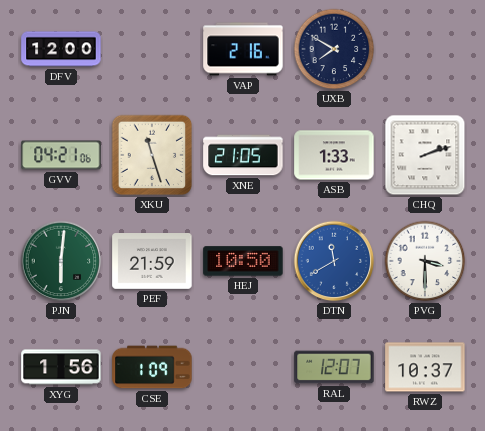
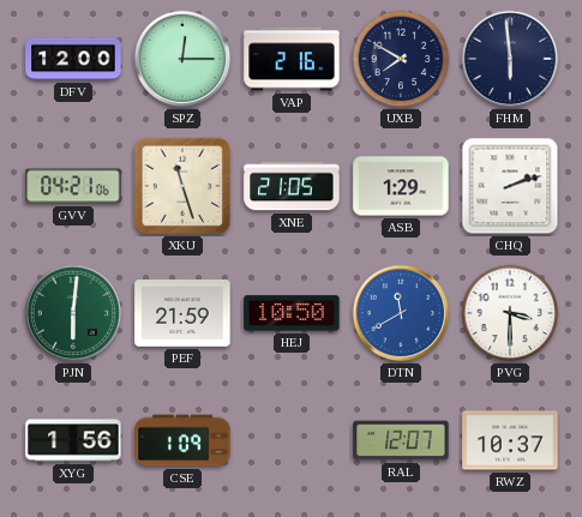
SPZ: none -> 12:15 (182, 59)
FHM: none -> 5:59 (510, 59)
ASB: 1:33 -> 1:29 (401, 186)
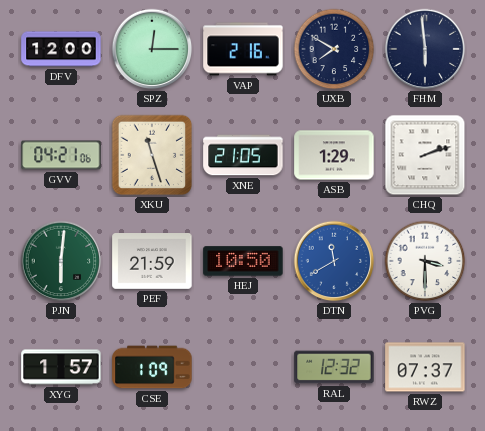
XYG: 1:56 -> 1:57 (61, 367)
RAL: 12:07 -> 12:32 (334, 367)
RWZ: 10:37 -> 07:37 (425, 367)
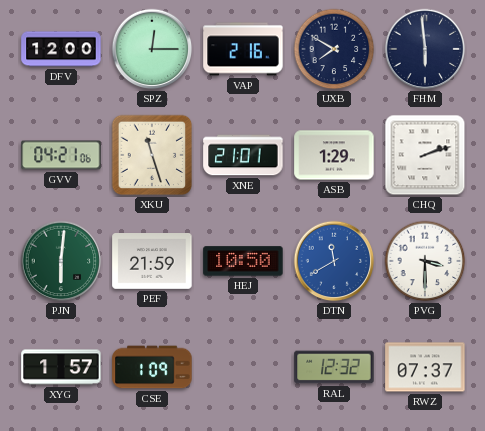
XNE: 21:05 -> 21:01 (243, 155)
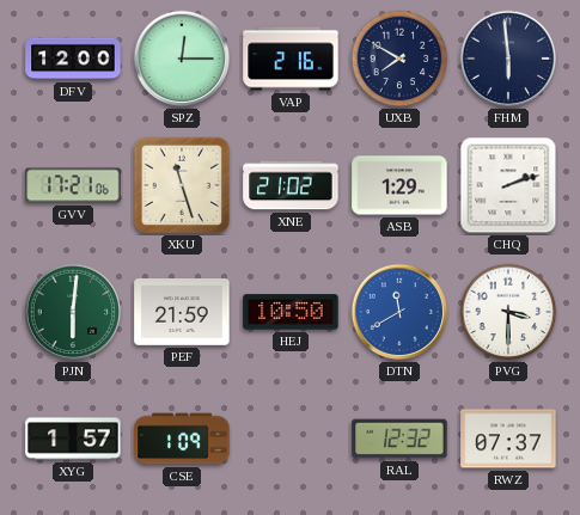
GVV: 04:21 -> 17:21 (73, 185)
XNE: 21:01 -> 21:02 (291, 185)
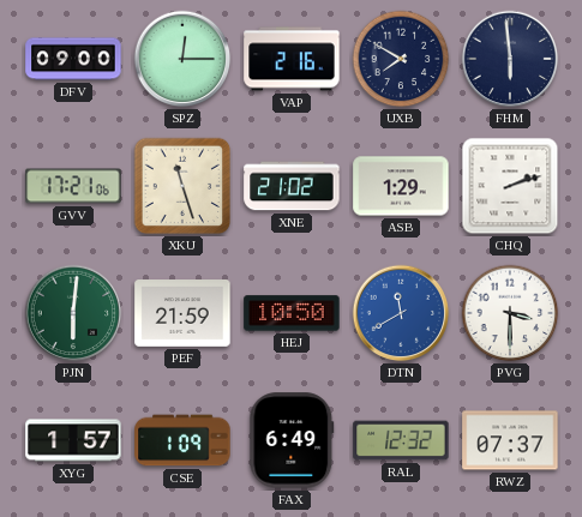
DFV: 12:00 -> 09:00 (73, 59)
FAX: none -> 6:49 (292, 440)
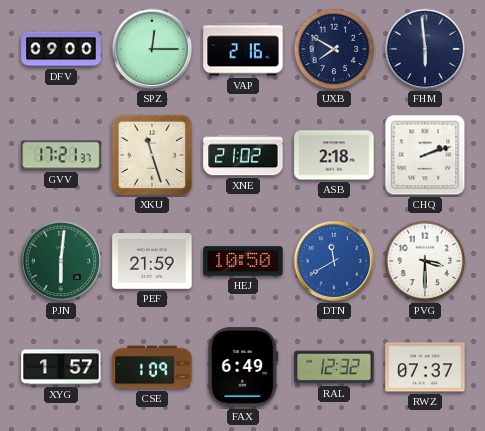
GVV: 17:21:06 -> 17:21:37 (61, 155)
ASB: 1:29 -> 2:18 (334, 155)
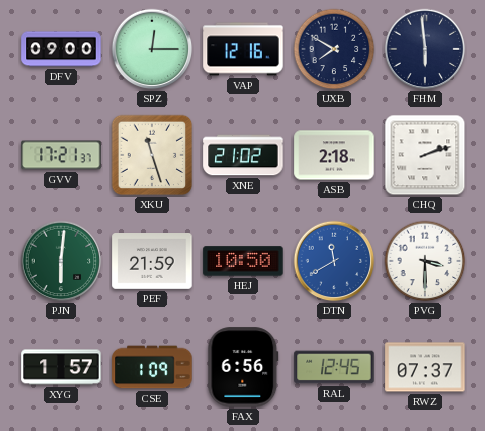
VAP: 2:16 -> 12:16 (243, 49)
FAX: 6:49 -> 6:56 (243, 367)
RAL: 12:32 -> 12:45 (334, 367)
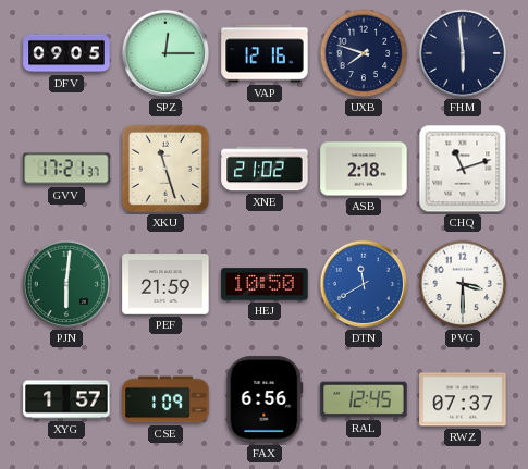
DFV: 09:00 -> 09:05 (66, 53)
UXB: 7:50 -> 7:48 (364, 53)
CHQ: 2:12 -> 11:12 (463, 169)
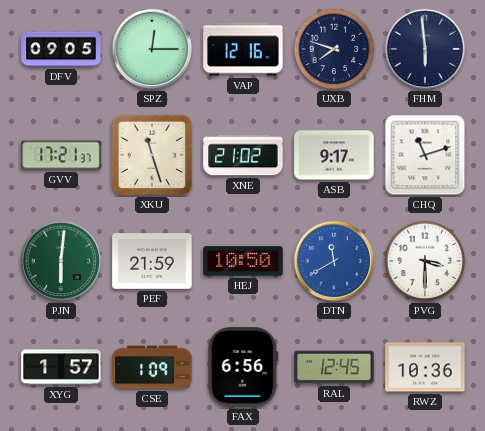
ASB: 2:18 -> 9:17 (334, 155)
RWZ: 07:37 -> 10:36 (425, 367)
